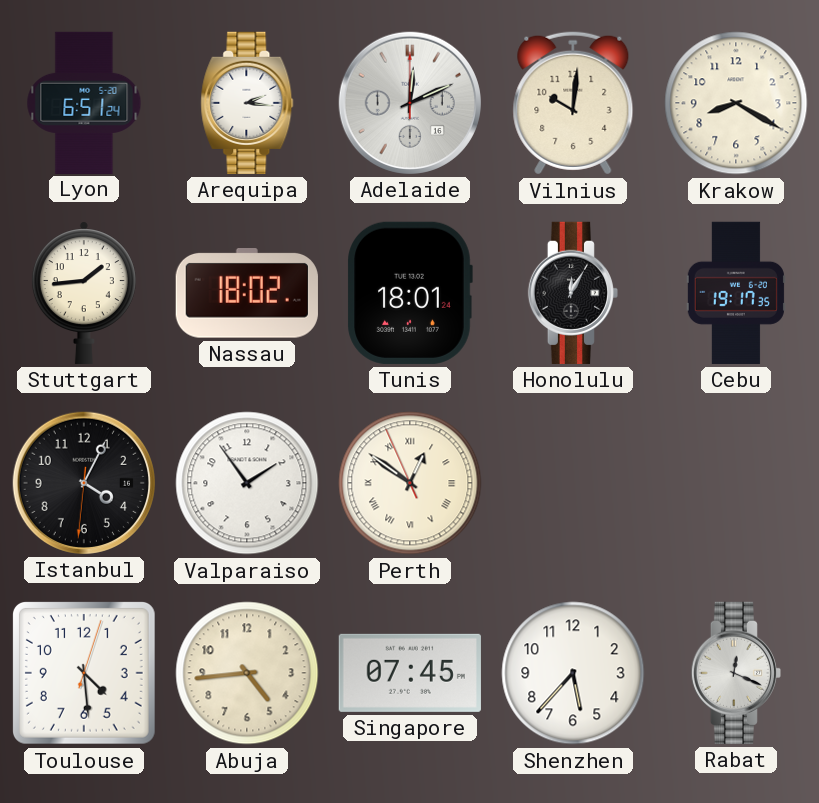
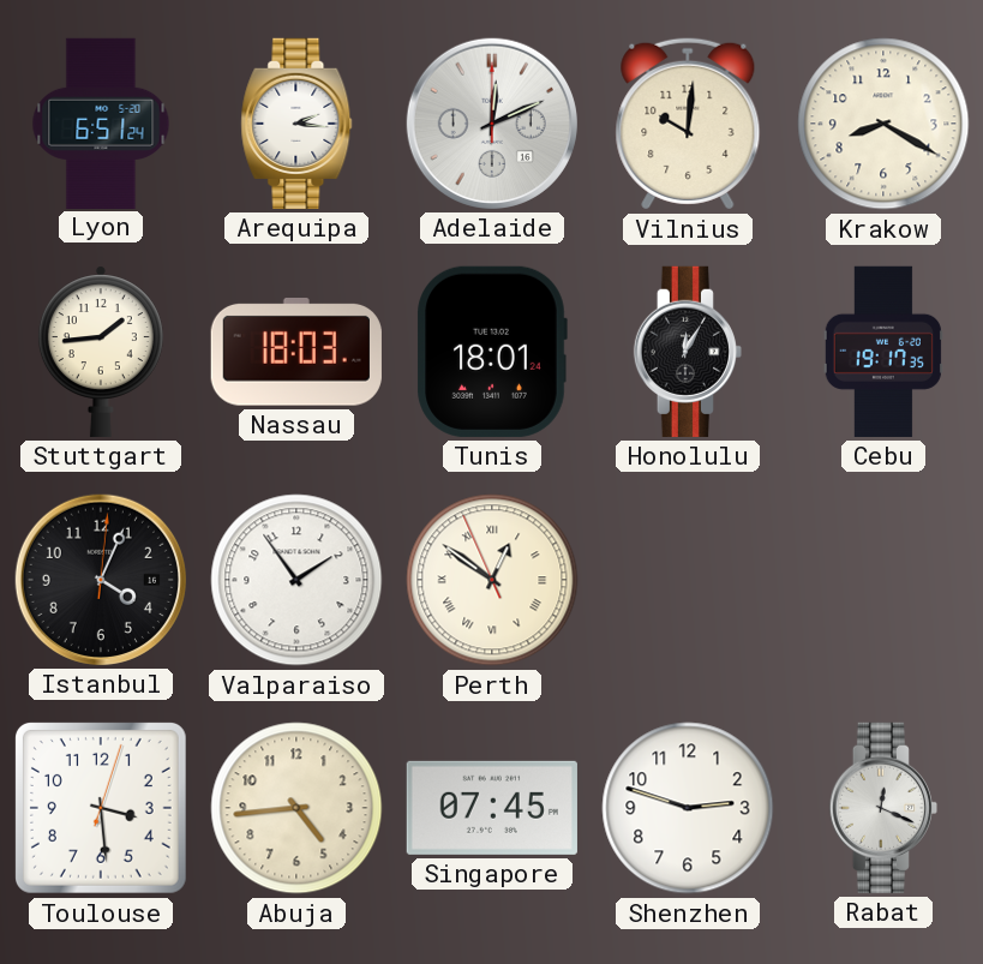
Nassau: 18:02 -> 18:03 (296, 353)
Istanbul: 4:04:31 -> 4:04:01 (101, 580)
Toulouse: 4:29 -> 3:29 (101, 808)
Shenzhen: 5:37 -> 2:48 (688, 808)
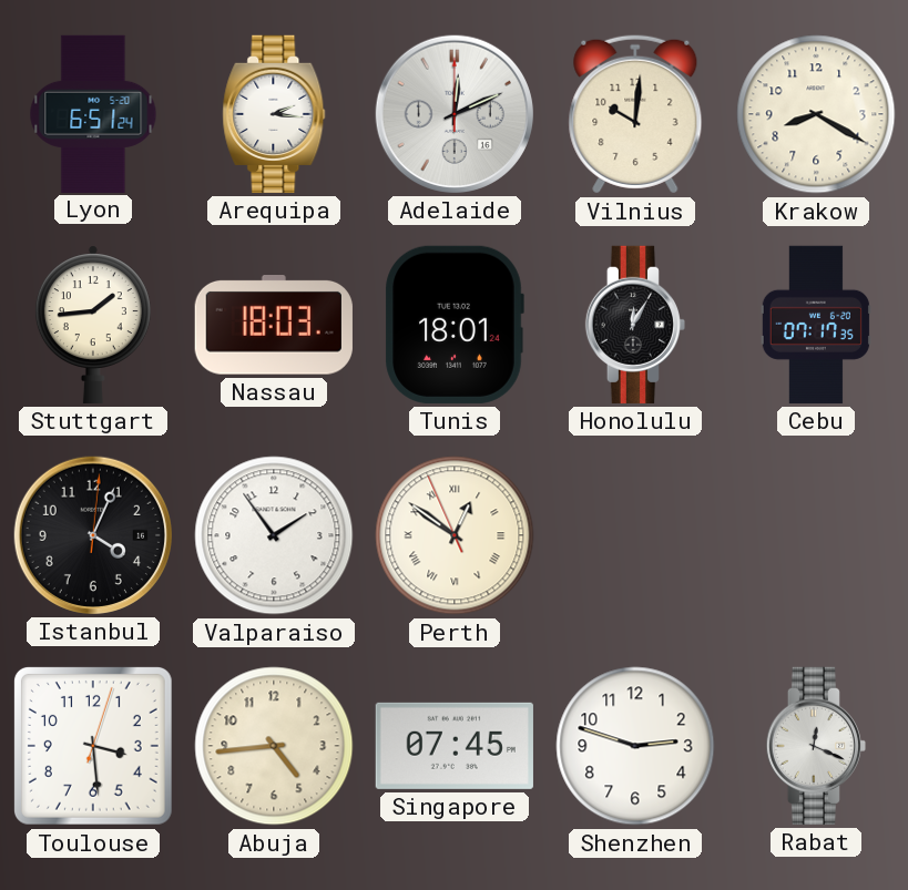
Cebu: 19:17 -> 07:17 (816, 325)
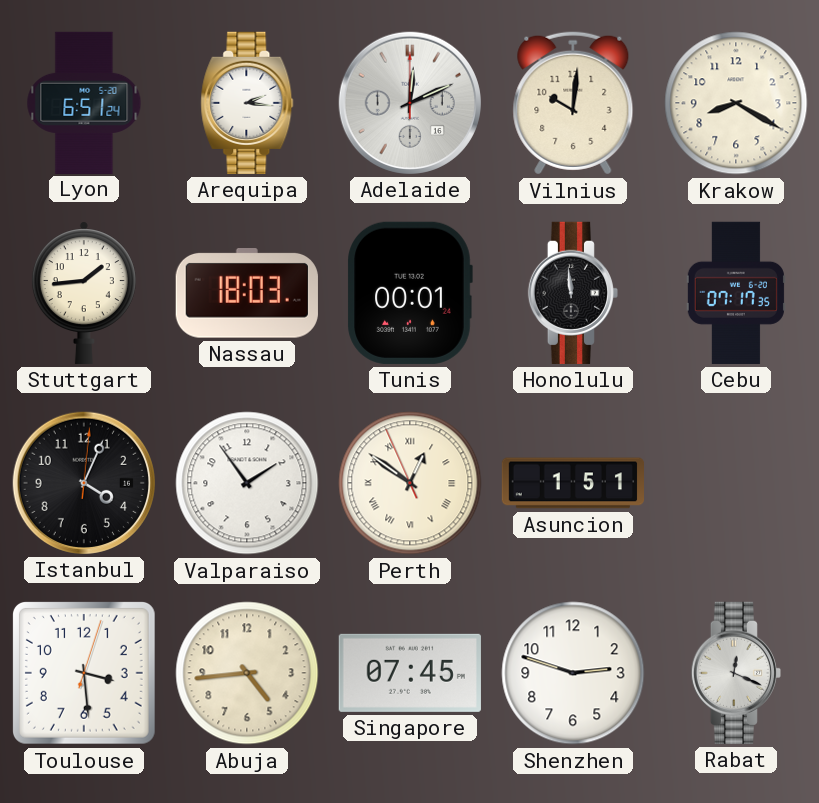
Tunis: 18:01 -> 00:01 (410, 293)
Honolulu: 12:05 -> 11:59 (572, 293)
Asuncion: none -> 1:51 (572, 483)
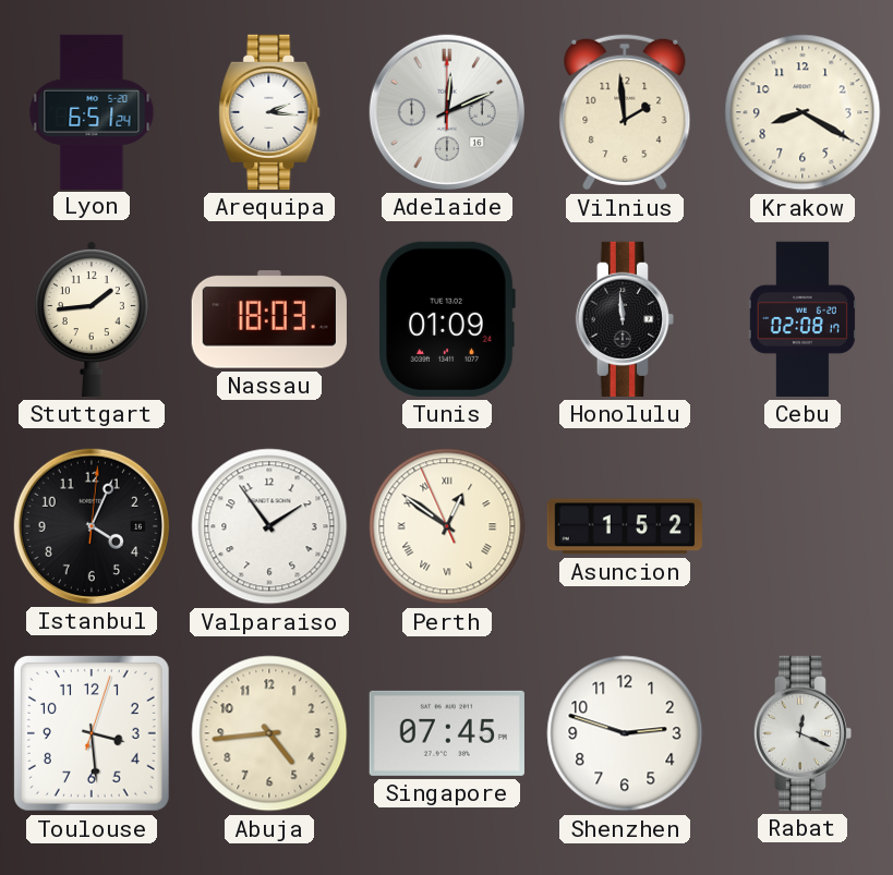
Vilnius: 10:01 -> 1:59 (625, 112)
Tunis: 00:01 -> 01:09 (447, 319)
Cebu: 07:17 -> 02:08 (803, 319)
Asuncion: 1:51 -> 1:52 (624, 526)
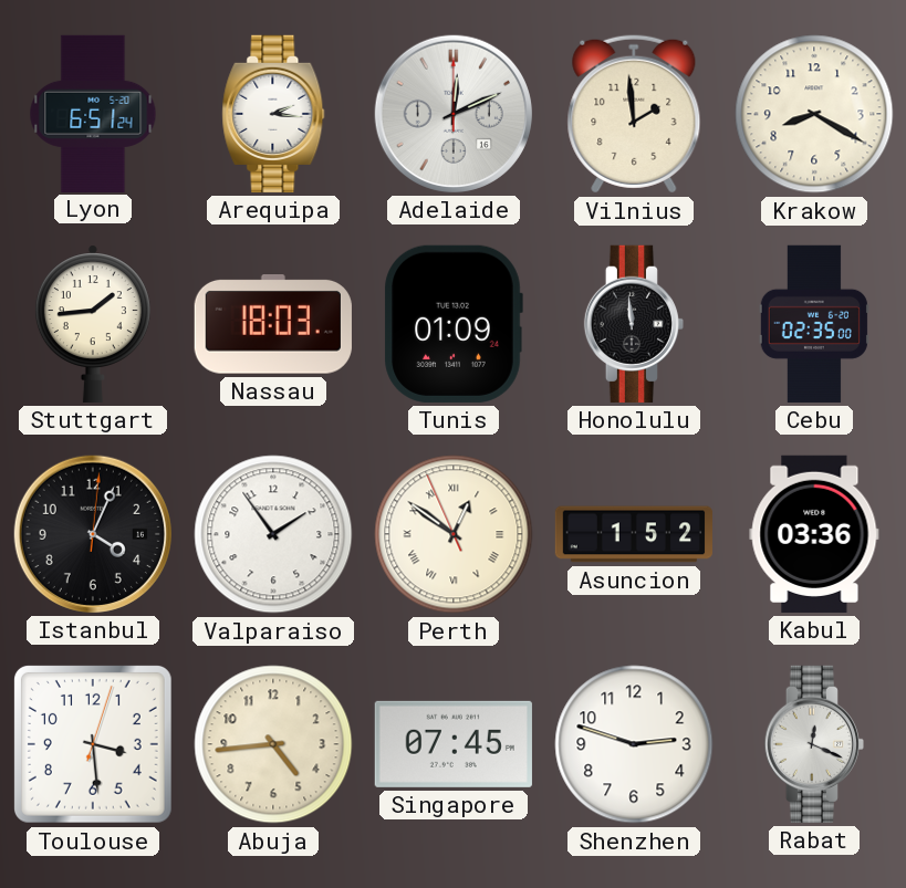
Cebu: 02:08 -> 02:35 (814, 324)
Kabul: none -> 03:36 (814, 534)
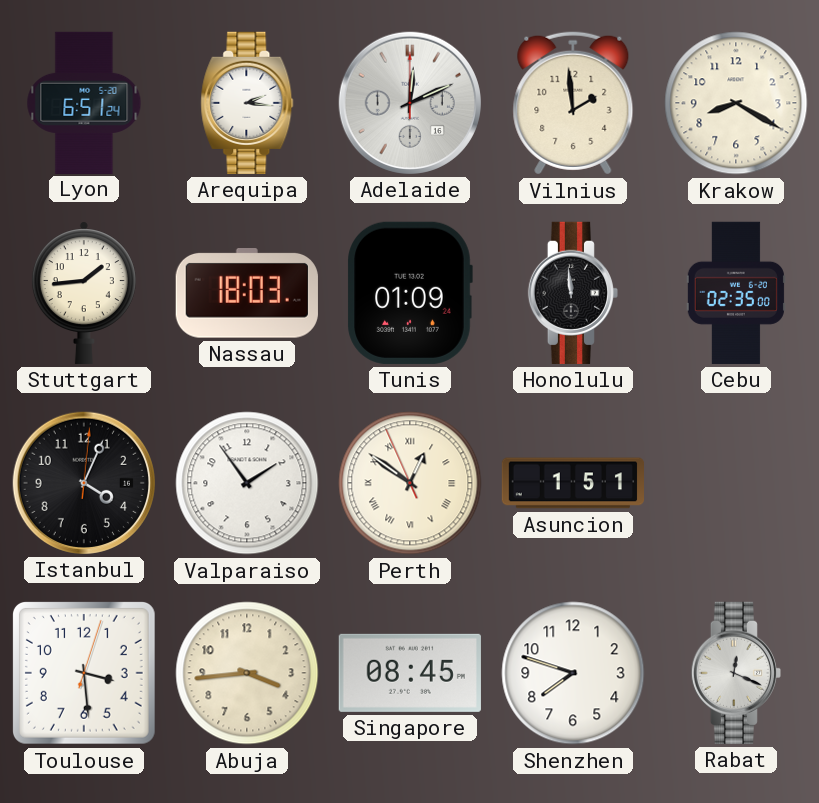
Asuncion: 1:52 -> 1:51 (572, 483)
Kabul: 03:36 -> none (814, 534)
Abuja: 4:44 -> 3:44 (247, 673)
Singapore: 07:45 -> 08:45 (410, 673)
Shenzhen: 2:48 -> 7:48 (573, 673)
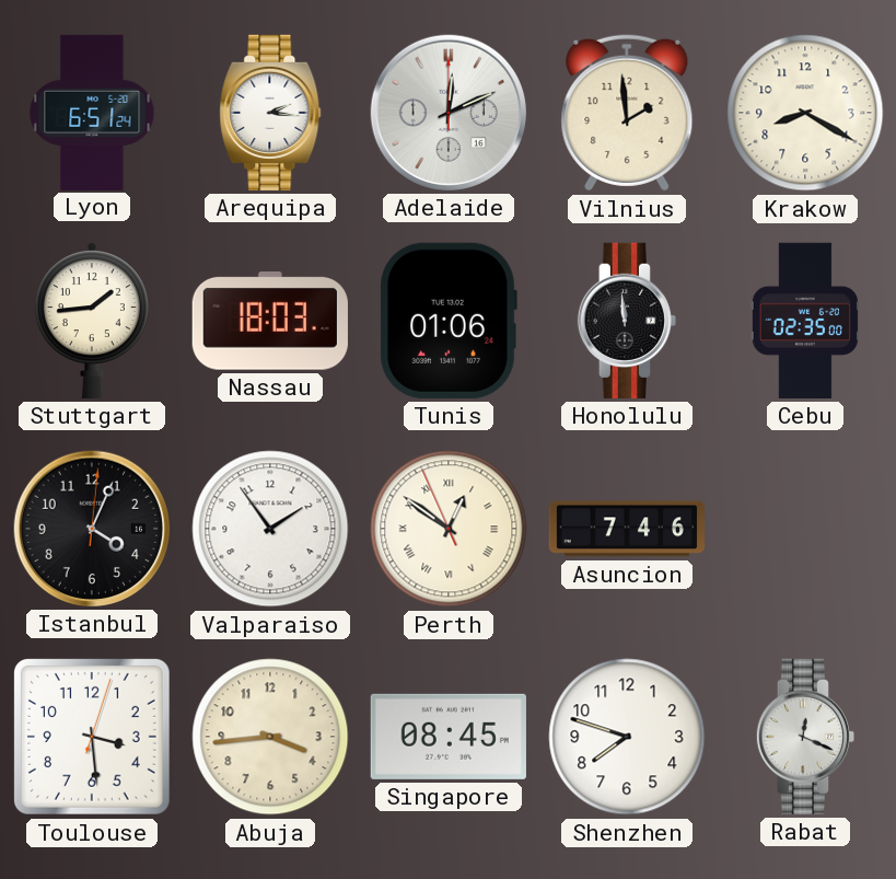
Tunis: 01:09 -> 01:06 (449, 321)
Asuncion: 1:51 -> 7:46 (626, 529)
